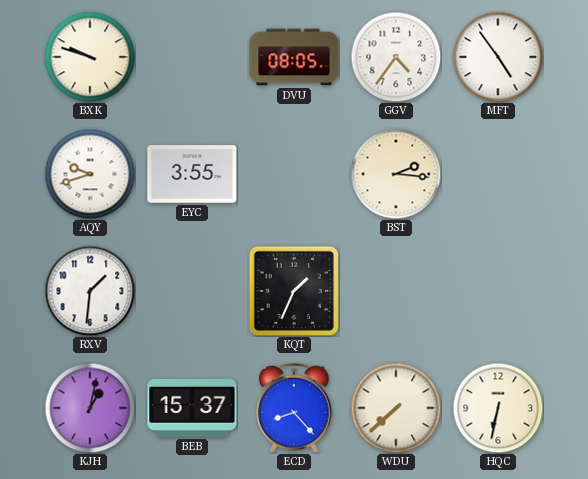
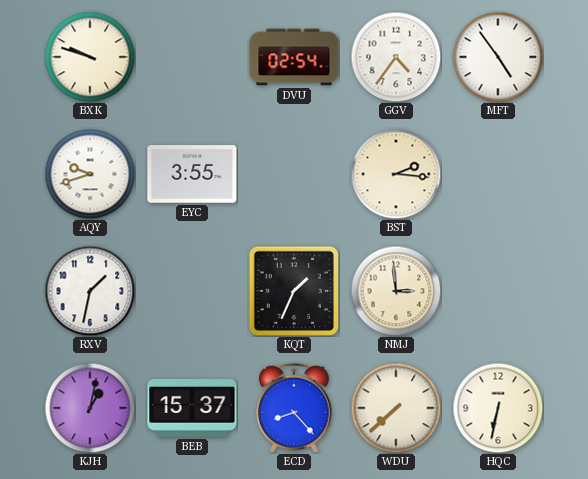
DVU: 08:05 -> 02:54 (294, 57)
RXV: 1:31 -> 1:32 (90, 291)
NMJ: none -> 2:59 (396, 291)
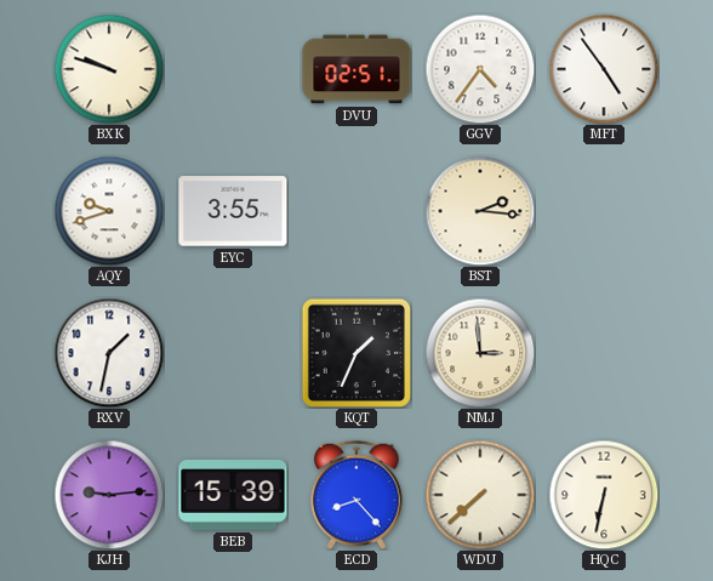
DVU: 02:54 -> 02:51 (356, 69)
KJH: 1:02 -> 9:14 (109, 495)
BEB: 15:37 -> 15:39 (233, 496)
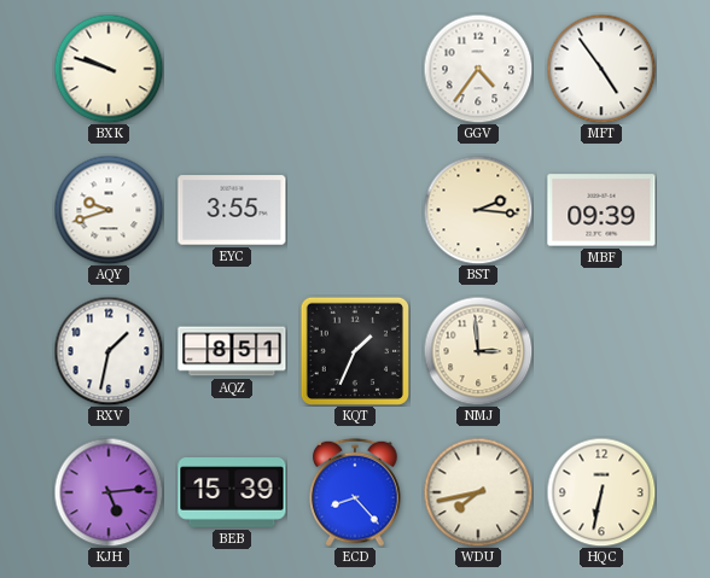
DVU: 02:51 -> none (356, 69)
MBF: none -> 09:39 (601, 210)
AQZ: none -> 8:51 (232, 351)
KJH: 9:14 -> 5:14 (109, 492)
WDU: 7:38 -> 7:43 (478, 492)
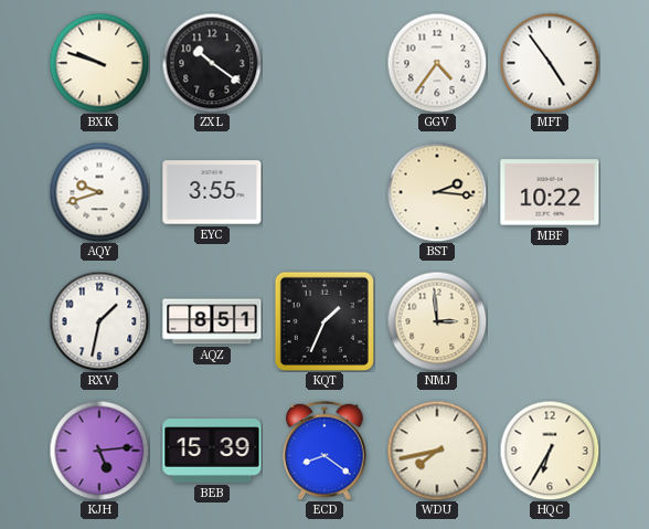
ZXL: none -> 10:21 (212, 63)
MBF: 09:39 -> 10:22 (550, 192)
ECD: 8:23 -> 8:21 (324, 451)
HQC: 6:32 -> 6:35 (550, 451)
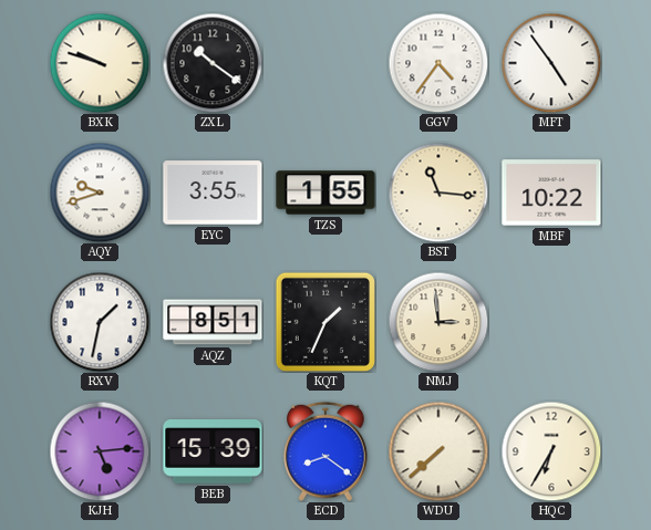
TZS: none -> 1:55 (325, 193)
BST: 2:16 -> 11:16 (438, 193)
WDU: 7:43 -> 7:38 (438, 451)
